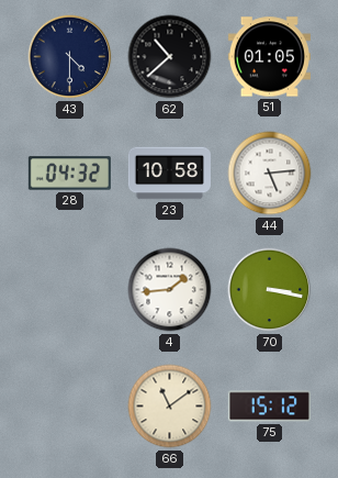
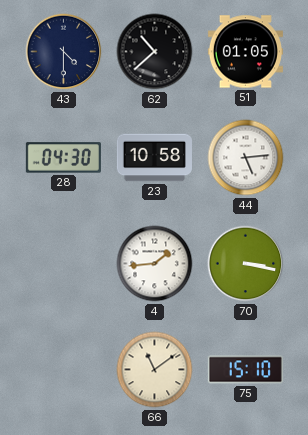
28: 04:32 -> 04:30 (63, 158)
75: 15:12 -> 15:10 (245, 370)
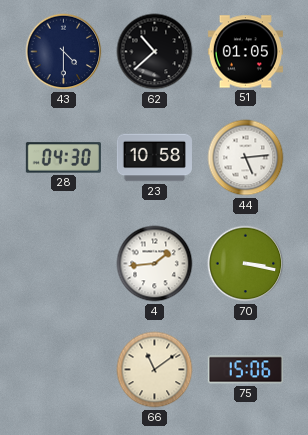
75: 15:10 -> 15:06 (245, 370)
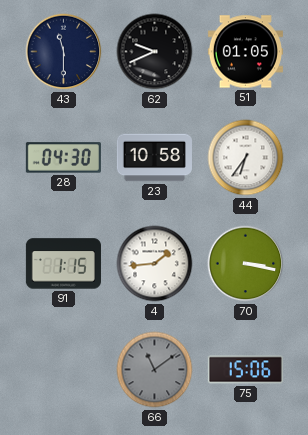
43: 4:30 -> 11:30 (64, 52)
62: 10:38 -> 9:41 (155, 52)
44: 5:14 -> 6:36 (246, 158)
91: none -> 1:15 (63, 264)
66 dial: cream -> grey (155, 370)
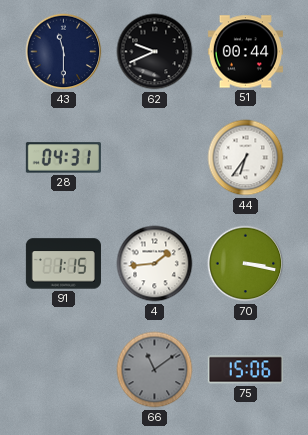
51: 01:05 -> 00:44 (245, 52)
28: 04:30 -> 04:31 (63, 158)
23: 10:58 -> none (154, 158)
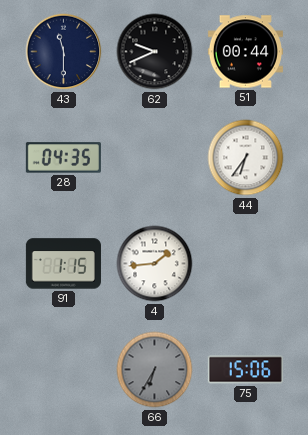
28: 04:31 -> 04:35 (63, 158)
70: 3:17 -> none (246, 264)
66: 11:09 -> 6:35 (155, 370)
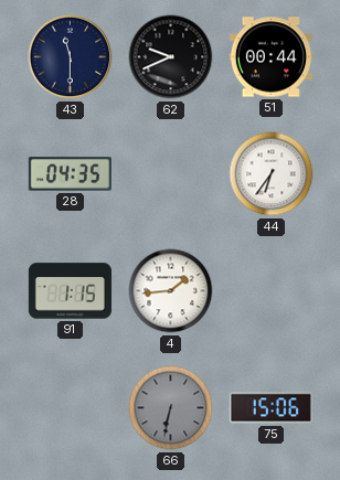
66: 6:35 -> 6:32 (171, 408)
